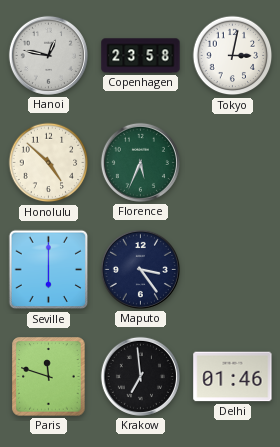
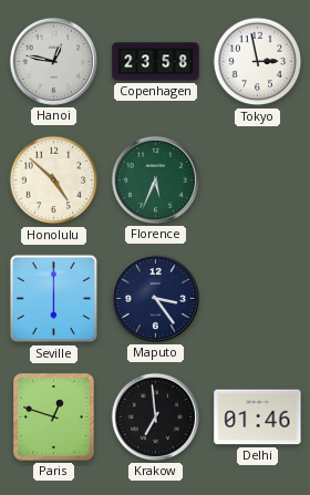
Tokyo: 3:02 -> 2:58 (258, 62)
Paris: 11:48 -> 12:48 (54, 417)
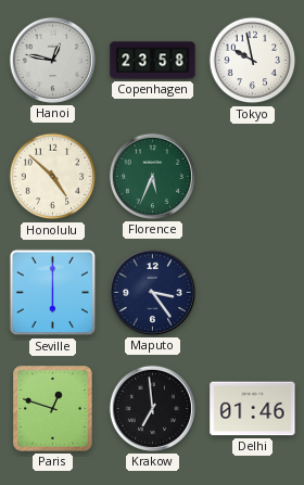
Tokyo: 2:58 -> 9:58 (253, 61)
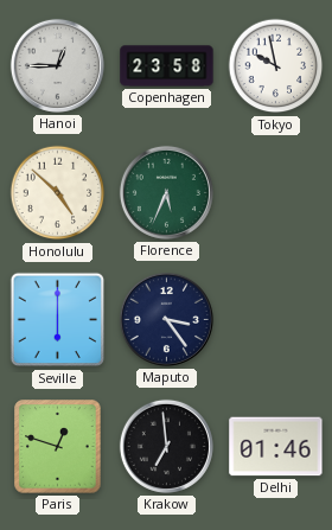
Hanoi: 12:47 -> 12:45 (57, 65)
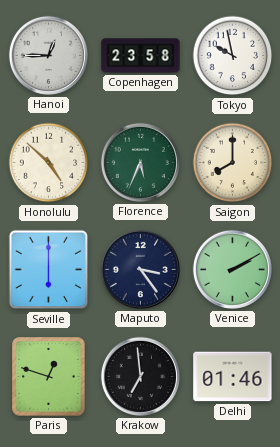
Saigon: none -> 8:00 (233, 163)
Venice: none -> 2:10 (232, 269)
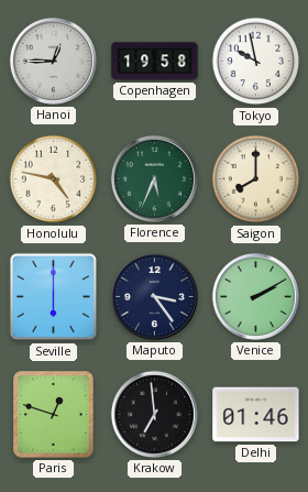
Copenhagen: 23:58 -> 19:58 (155, 62)
Honolulu: 4:52 -> 4:47 (54, 179)
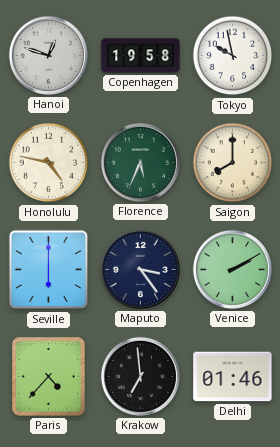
Hanoi: 12:45 -> 12:48 (48, 55)
Paris: 12:48 -> 4:37 (49, 377)
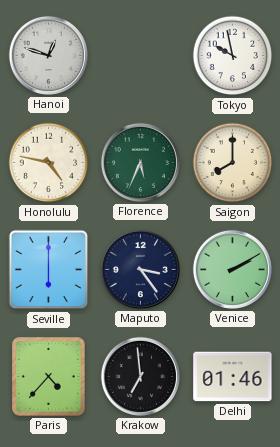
Copenhagen: 19:58 -> none (141, 56)
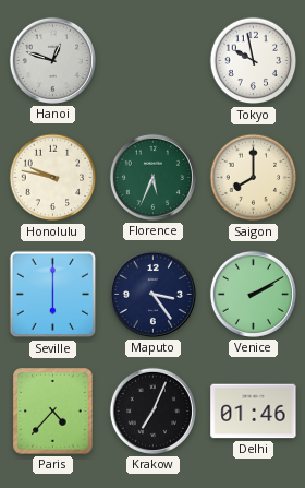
Honolulu: 4:47 -> 9:47 (53, 178)
Krakow: 6:59 -> 7:04 (152, 410)
